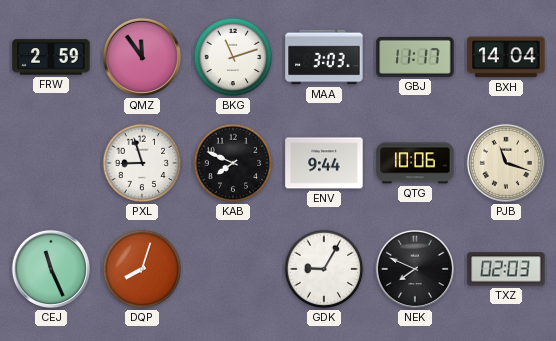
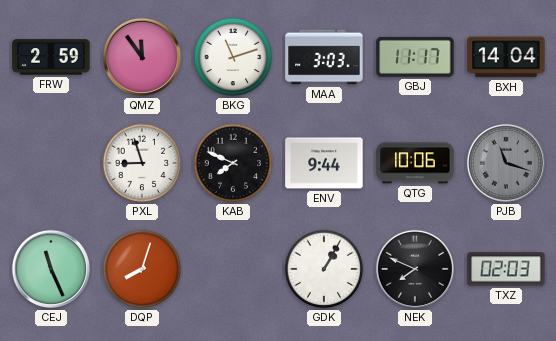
PJB dial: cream -> grey (506, 163)
GDK: 9:05 -> 1:05 (324, 269)
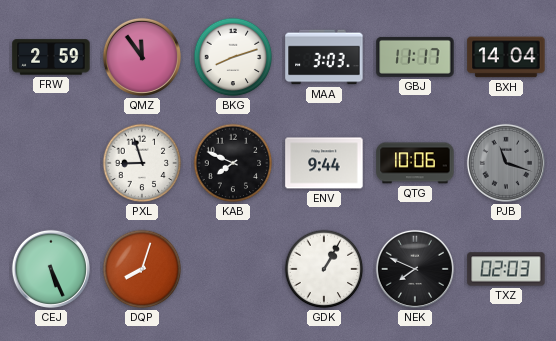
BKG: 11:12 -> 8:12 (233, 57)
CEJ: 11:26 -> 5:26 (51, 269)
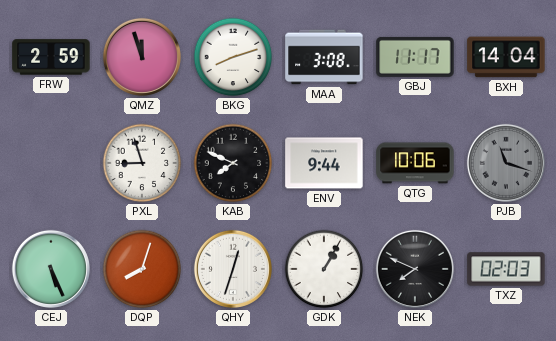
QMZ: 11:54 -> 11:57 (142, 57)
MAA: 3:03 -> 3:08 (324, 57)
QHY: none -> 12:33 (233, 269)
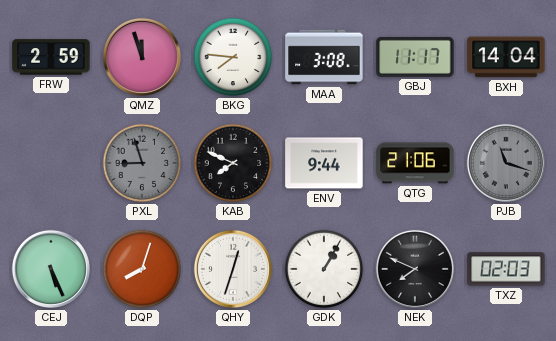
BKG: 8:12 -> 7:46 (233, 57)
PXL dial: white -> grey (142, 163)
QTG: 10:06 -> 21:06 (415, 163)
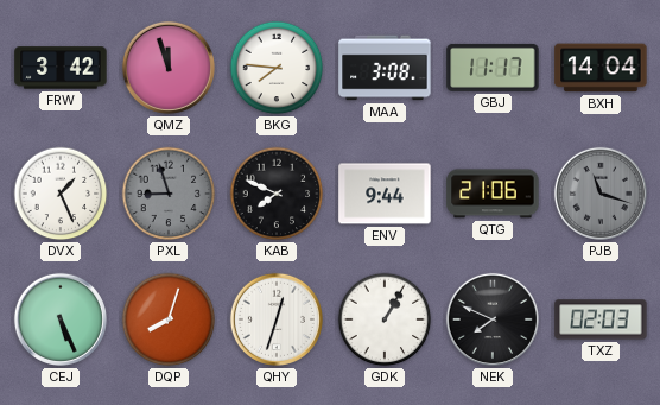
FRW: 2:59 -> 3:42 (61, 68)
DVX: none -> 1:26 (61, 194)
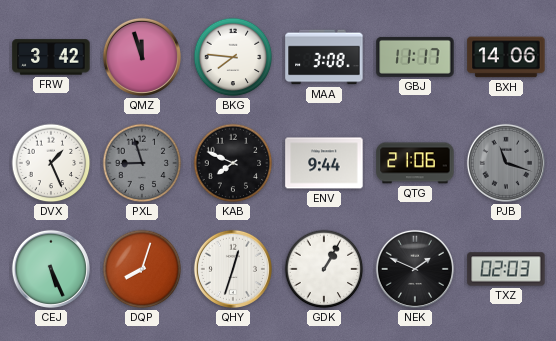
BXH: 14:04 -> 14:06 (506, 57)
NEK: 7:49 -> 1:49 (415, 269)
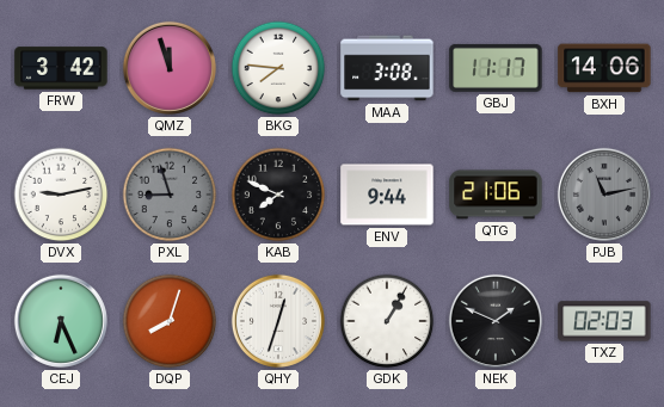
DVX: 1:26 -> 9:13 (61, 195)
PJB: 11:18 -> 11:13 (604, 195)
CEJ: 5:26 -> 6:26 (61, 321)
